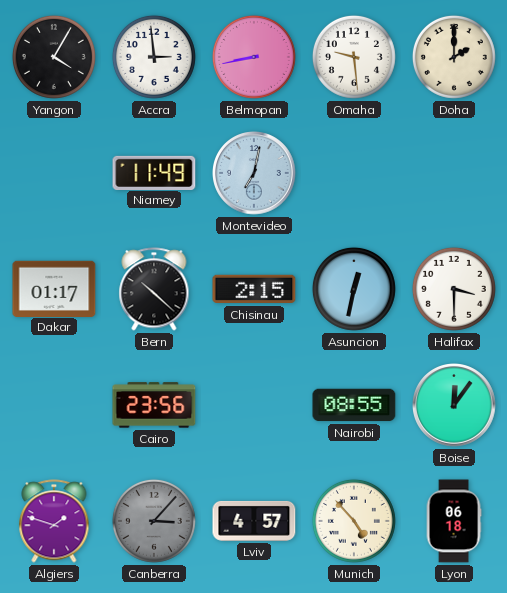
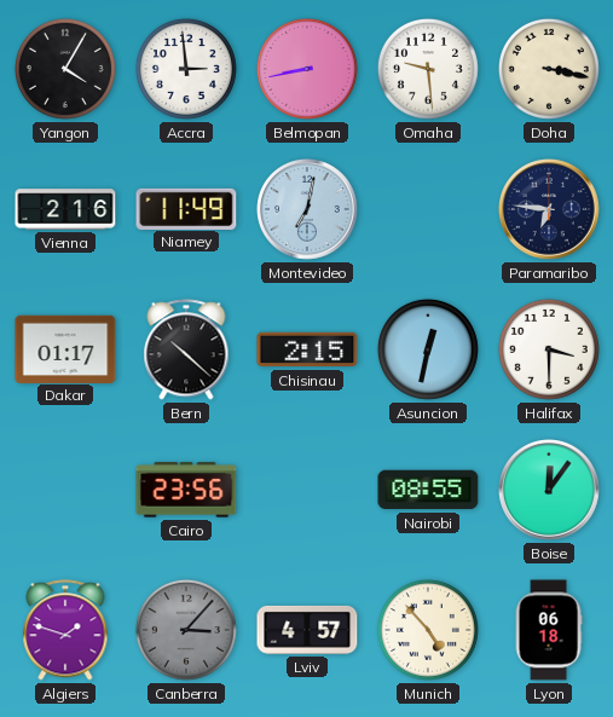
Doha: 2:00 -> 3:17 (549, 69)
Vienna: none -> 2:16 (65, 209)
Paramaribo: none -> 6:46 (550, 210)
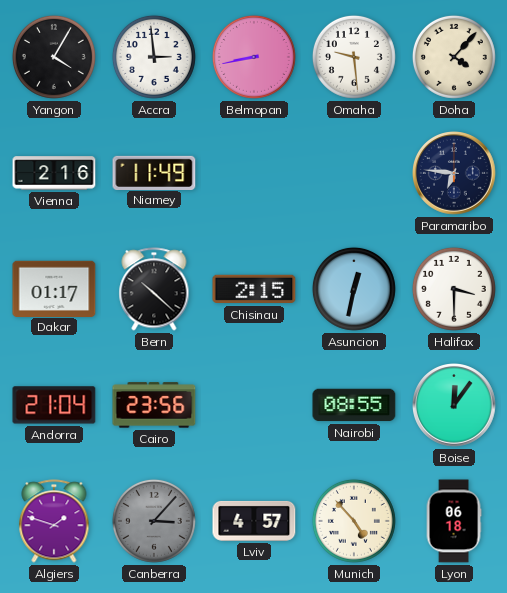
Doha: 3:17 -> 4:07 (454, 57)
Montevideo: 7:02 -> none (308, 210)
Andorra: none -> 21:04 (54, 405)
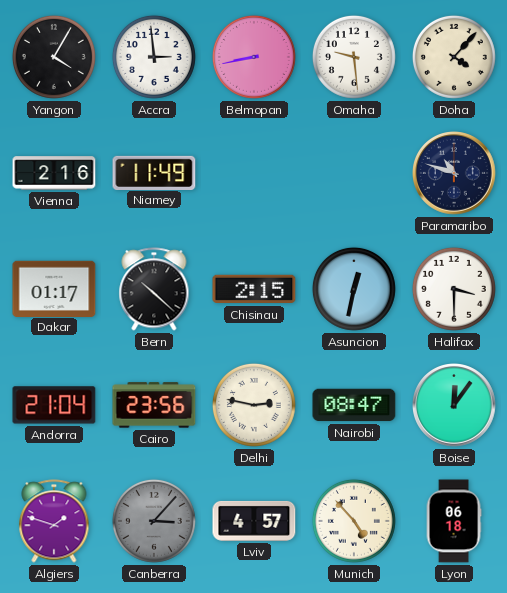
Paramaribo: 6:46 -> 10:48 (455, 174)
Delhi: none -> 2:47 (254, 405)
Nairobi: 08:55 -> 08:47 (354, 405)
